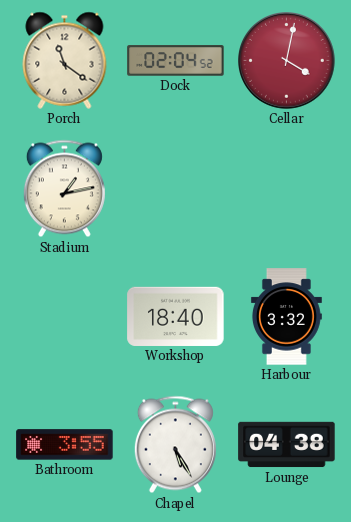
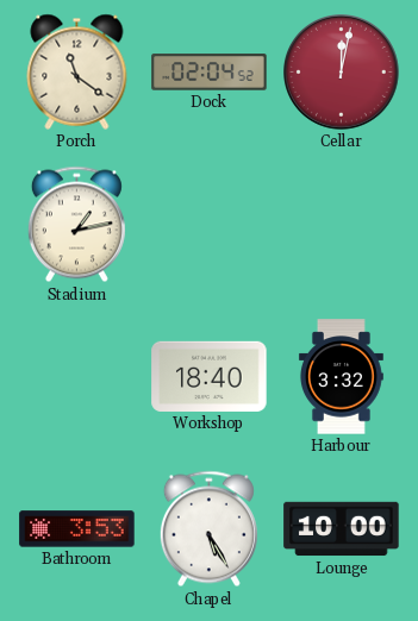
Cellar: 4:02 -> 12:02 (342, 73)
Bathroom: 3:55 -> 3:53 (77, 529)
Lounge: 04:38 -> 10:00 (342, 529)
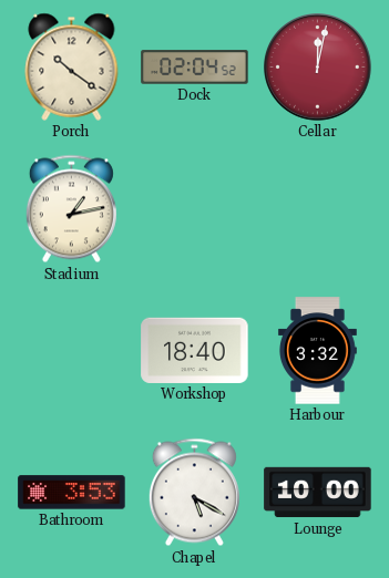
Porch: 11:21 -> 10:21 (72, 66)
Chapel: 5:25 -> 5:20 (194, 493)
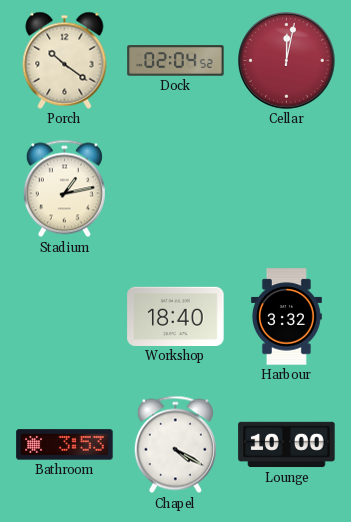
Chapel: 5:20 -> 4:20 (175, 445)
